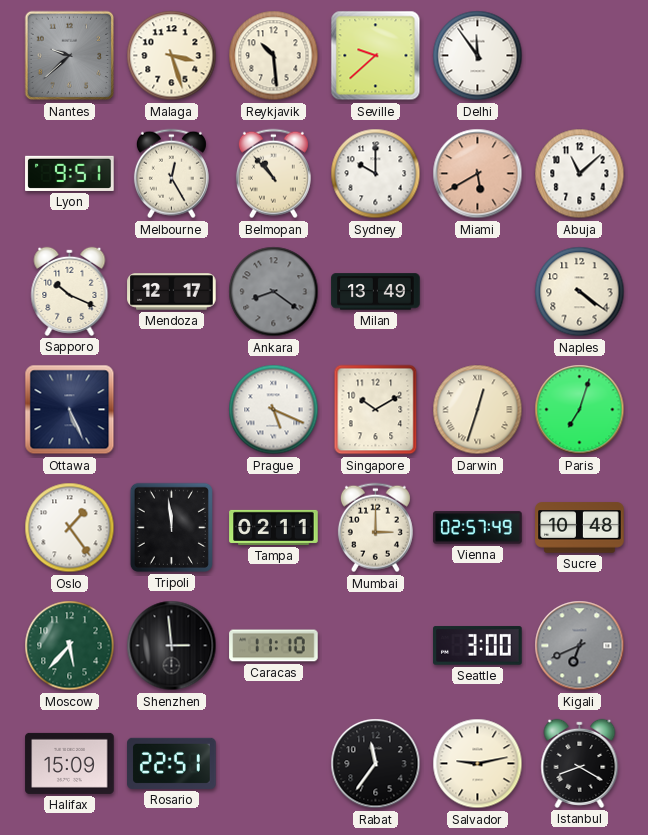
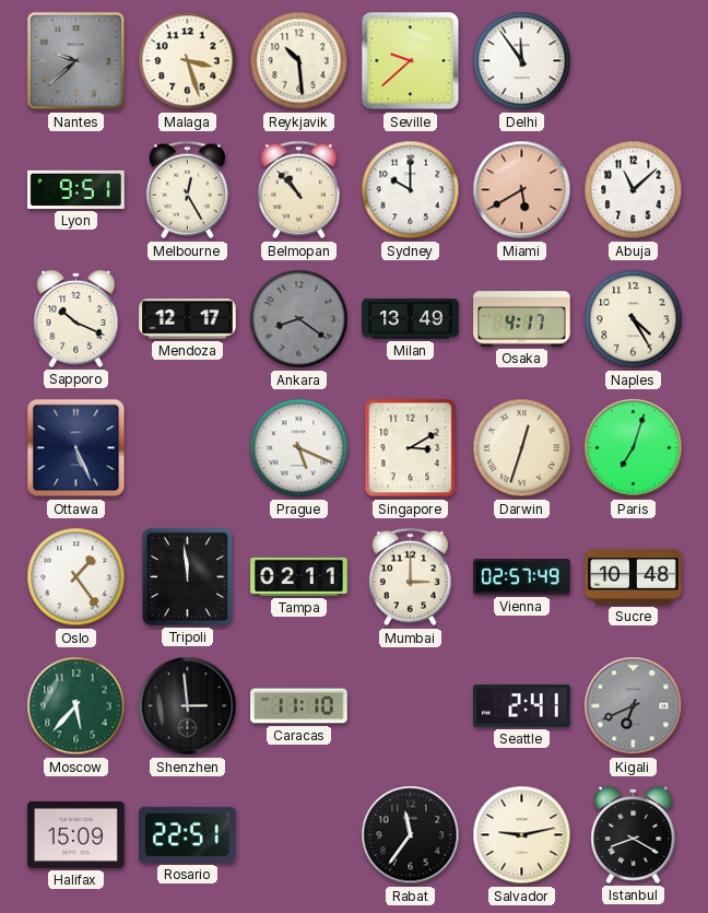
Osaka: none -> 4:17 (522, 319)
Naples: 4:21 -> 4:25 (634, 319)
Singapore: 10:10 -> 3:10 (411, 448)
Seattle: 3:00 -> 2:41 (522, 706)
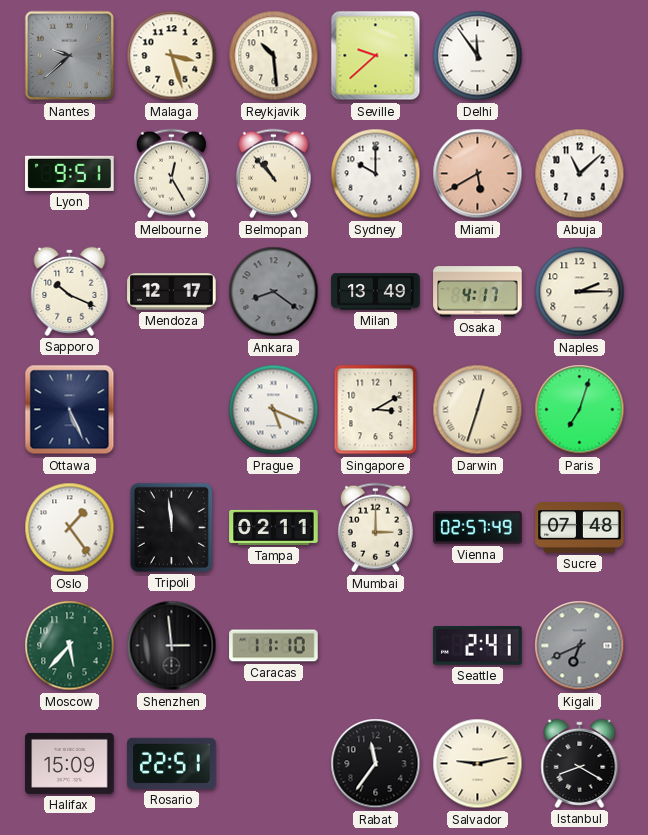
Naples: 4:25 -> 2:15 (580, 292)
Sucre: 10:48 -> 07:48 (580, 528)
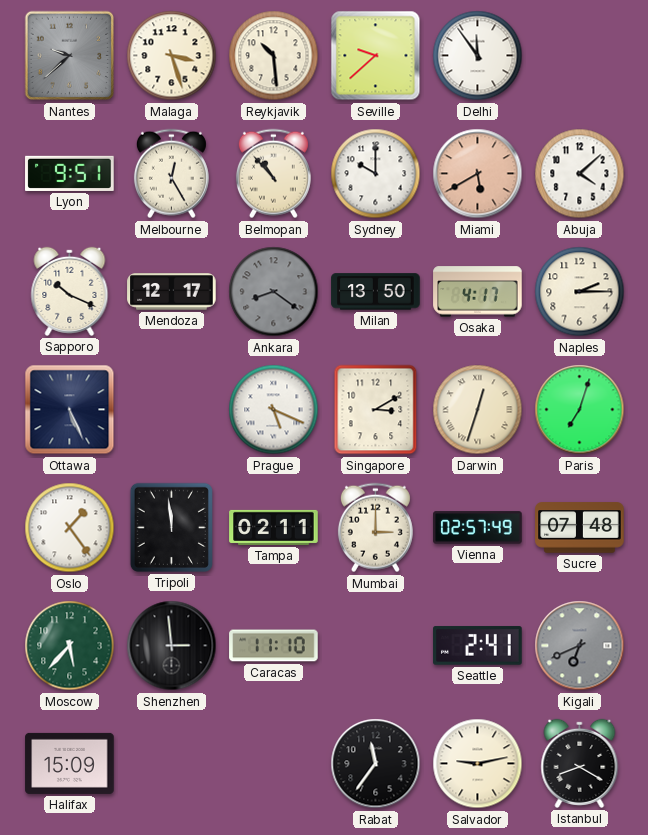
Abuja: 11:08 -> 4:08 (580, 174)
Milan: 13:49 -> 13:50 (376, 292)
Rosario: 22:51 -> none (172, 763)
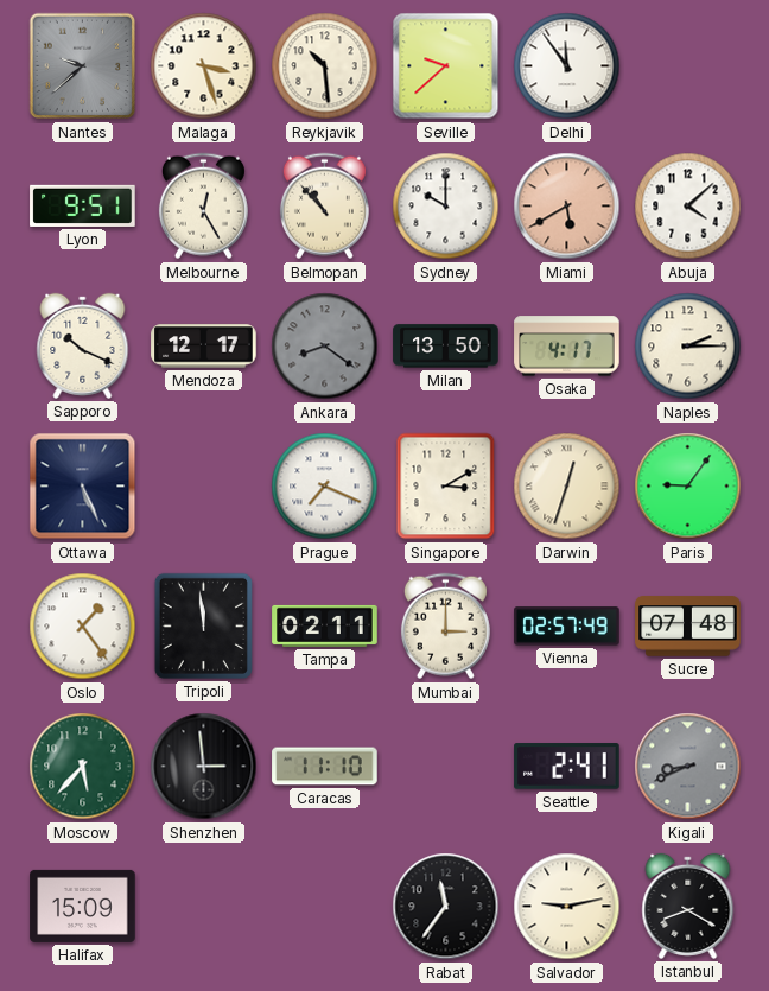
Prague: 5:19 -> 7:19 (325, 487)
Paris: 7:03 -> 9:06 (688, 487)
Kigali: 6:41 -> 8:41 (688, 767)
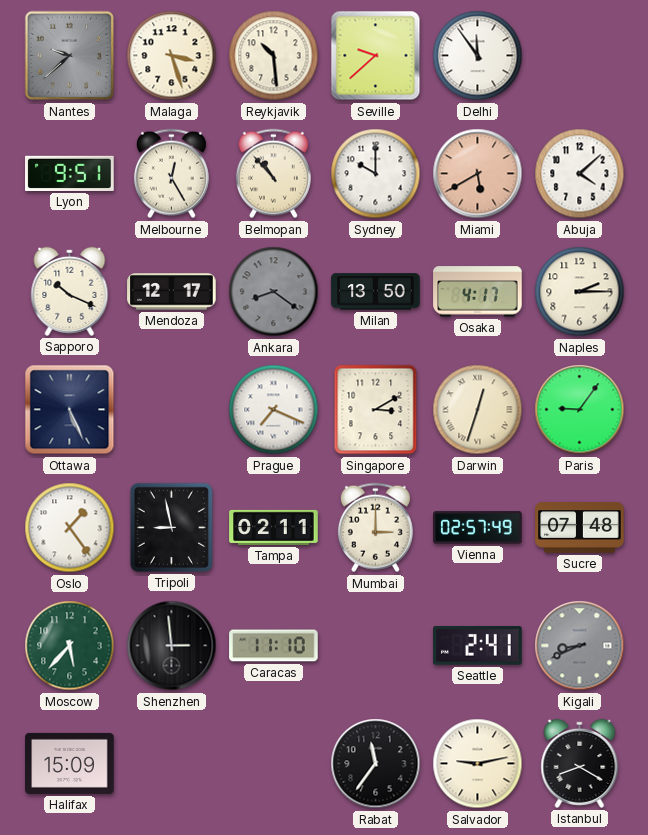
Tripoli: 11:59 -> 8:58 (171, 527)
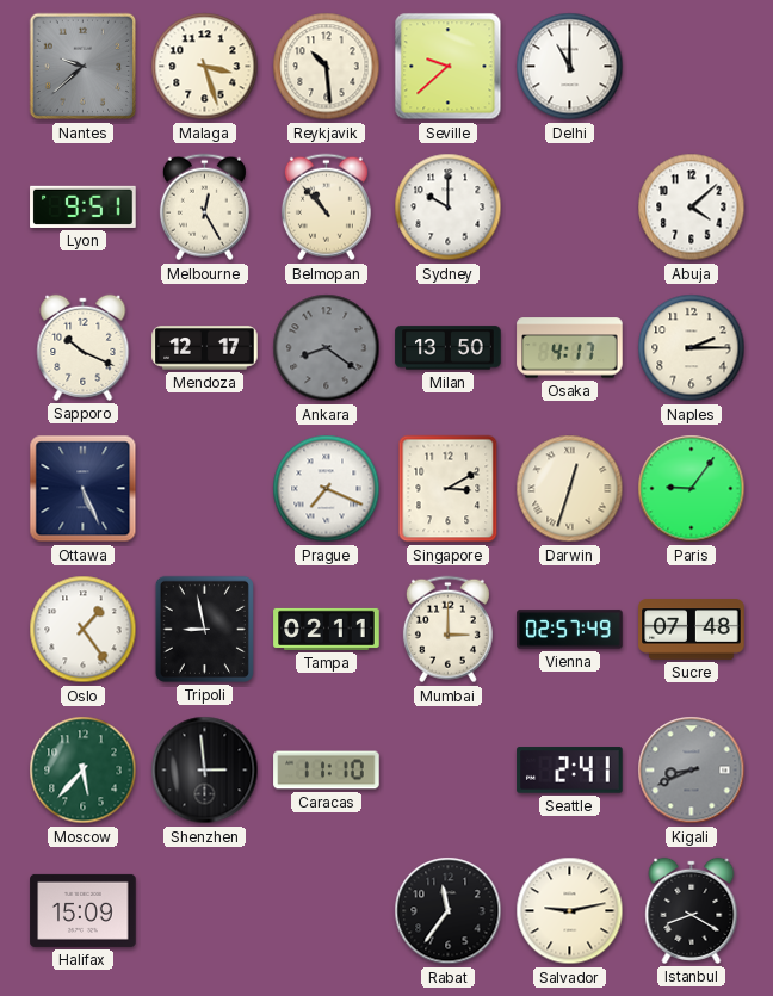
Delhi: 11:54 -> 11:00 (570, 67)
Miami: 5:40 -> none (478, 174)
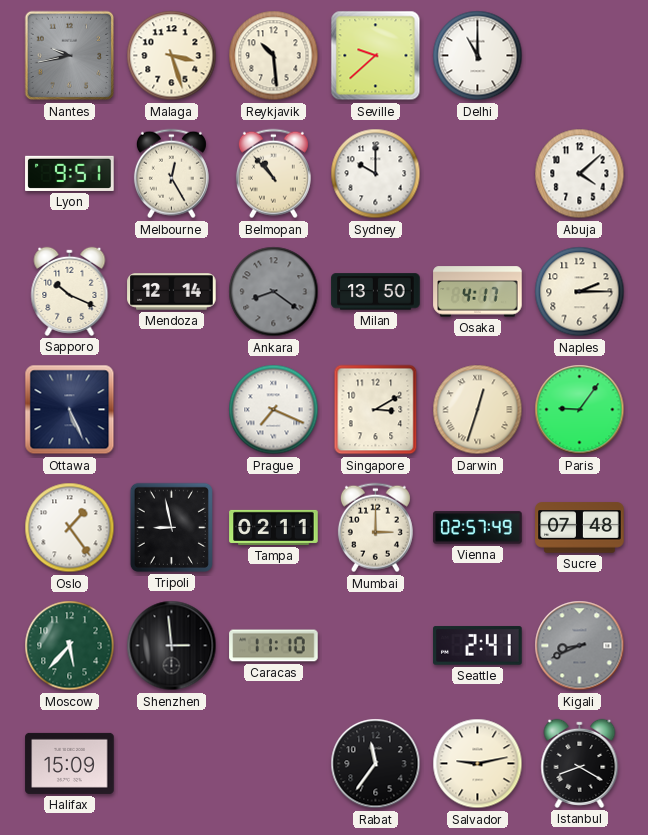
Nantes: 9:38 -> 9:43 (70, 56)
Mendoza: 12:17 -> 12:14 (172, 292)
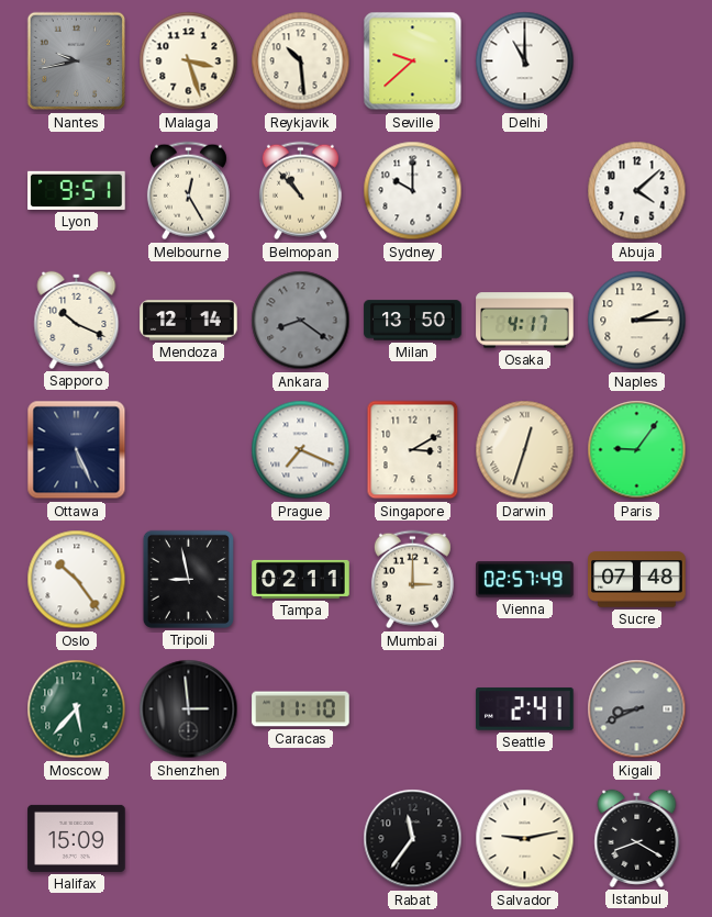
Oslo: 1:24 -> 10:24 (77, 580)
